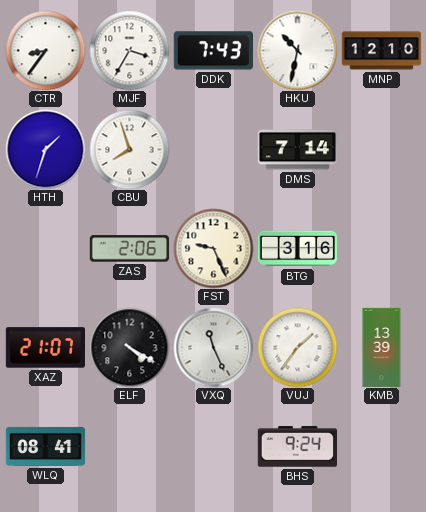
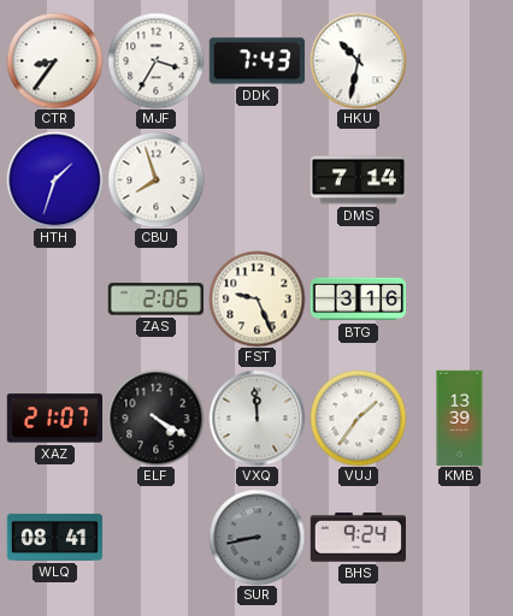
MNP: 12:10 -> none (381, 51)
VXQ: 11:26 -> 11:59 (256, 417)
SUR: none -> 8:43 (256, 537)
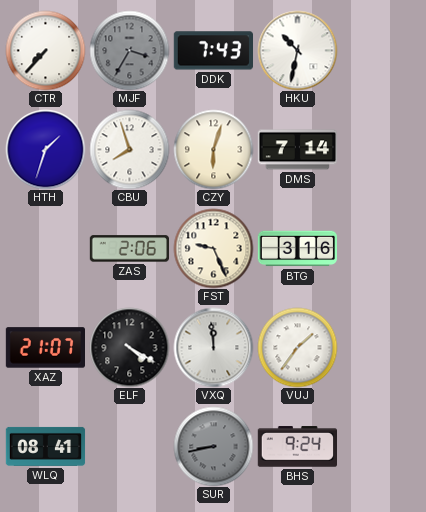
CTR: 8:36 -> 7:37 (45, 50)
MJF dial: white -> grey (129, 50)
CZY: none -> 6:03 (213, 149)
KMB: 13:39 -> none (460, 417)
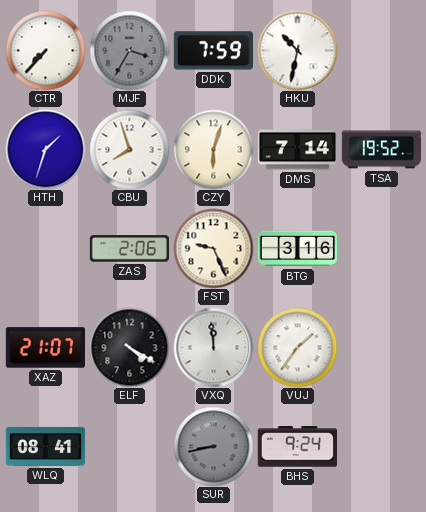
DDK: 7:43 -> 7:59 (213, 51)
TSA: none -> 19:52 (381, 150)
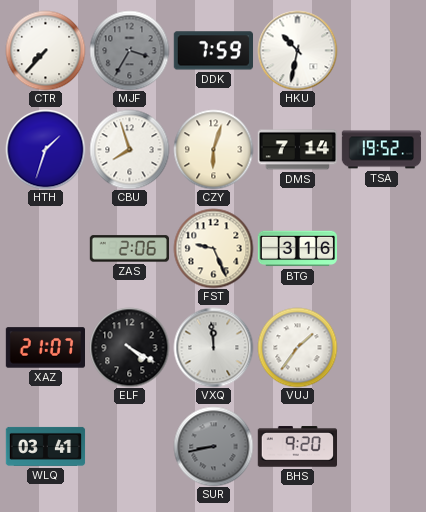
WLQ: 08:41 -> 03:41 (45, 446)
BHS: 9:24 -> 9:20 (297, 447)
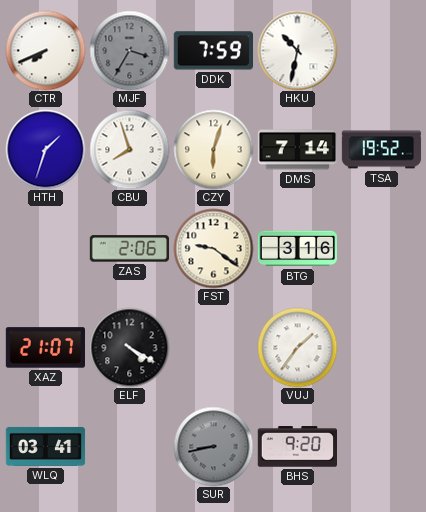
CTR: 7:37 -> 7:41 (45, 50)
FST: 9:26 -> 9:21 (213, 248)
VXQ: 11:59 -> none (213, 347)
